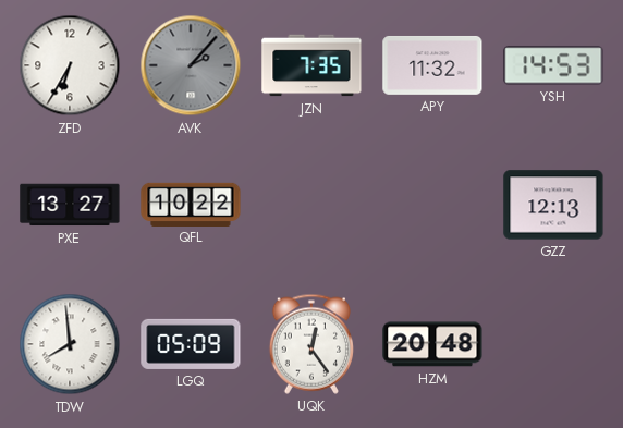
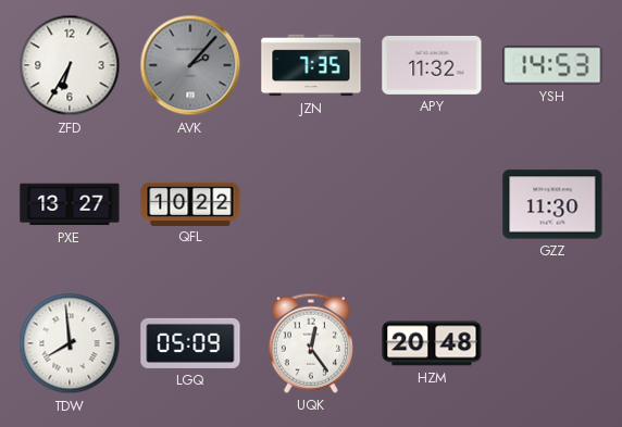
GZZ: 12:13 -> 11:30 (552, 204)
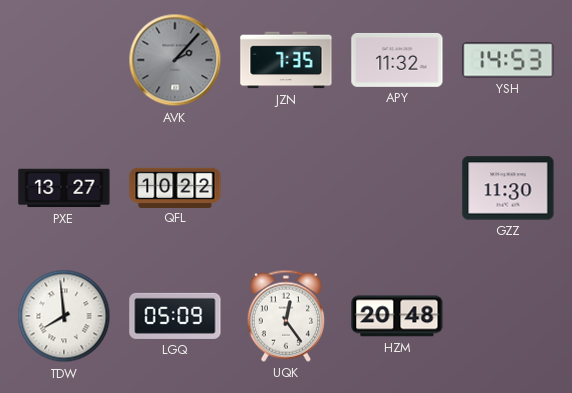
ZFD: 6:35 -> none (70, 65)
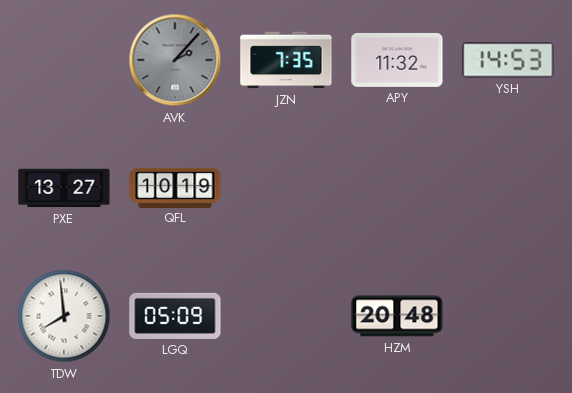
QFL: 10:22 -> 10:19 (175, 187)
GZZ: 11:30 -> none (508, 188)
UQK: 12:24 -> none (286, 316)
